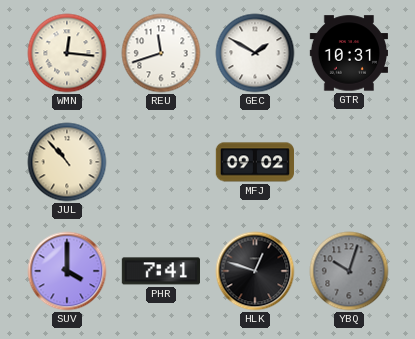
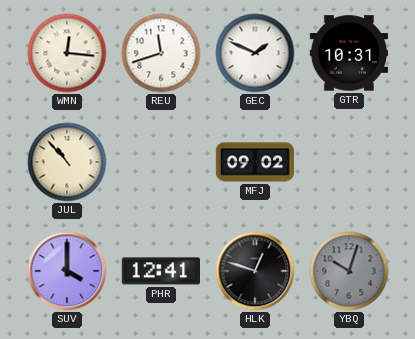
GEC: 1:50 -> 1:49 (255, 53)
PHR: 7:41 -> 12:41 (160, 271)
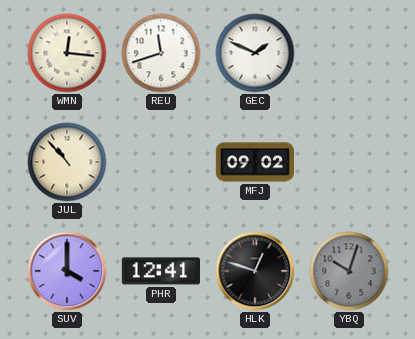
GTR: 10:31 -> none (349, 53)
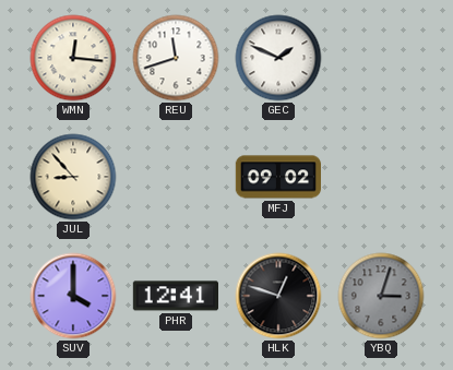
JUL: 10:53 -> 8:53 (73, 177)
YBQ: 10:03 -> 3:03 (381, 296)
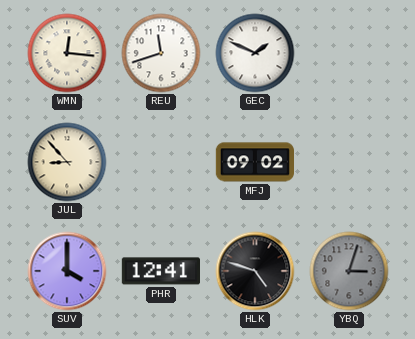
HLK: 12:48 -> 4:48 (255, 271)
